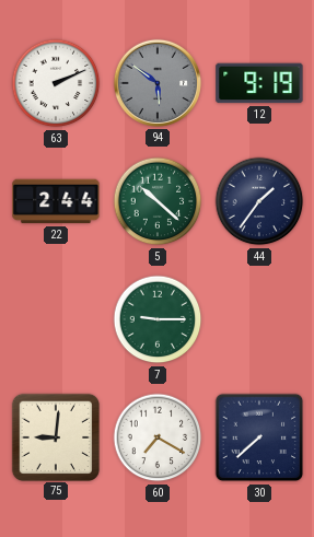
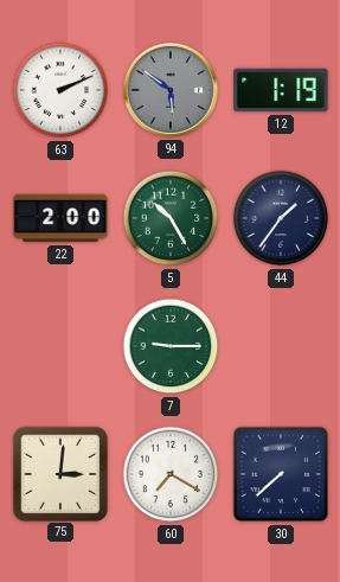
12: 9:19 -> 1:19 (281, 90)
22: 2:44 -> 2:00 (60, 218)
5: 10:22 -> 10:25 (171, 218)
75: 9:01 -> 3:01 (59, 473)
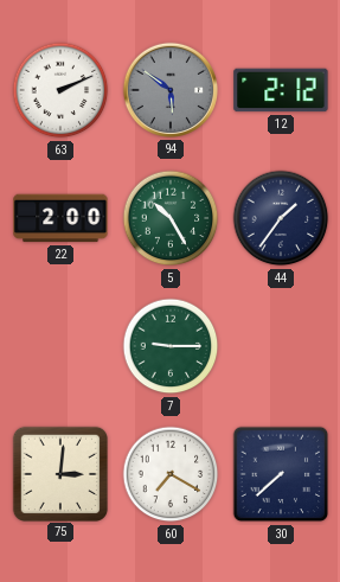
12: 1:19 -> 2:12 (281, 90)
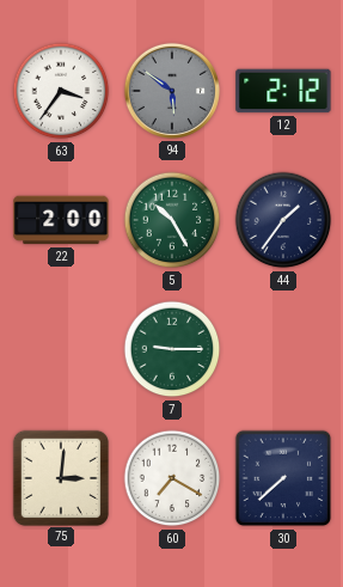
63: 2:11 -> 3:36 (61, 91)
